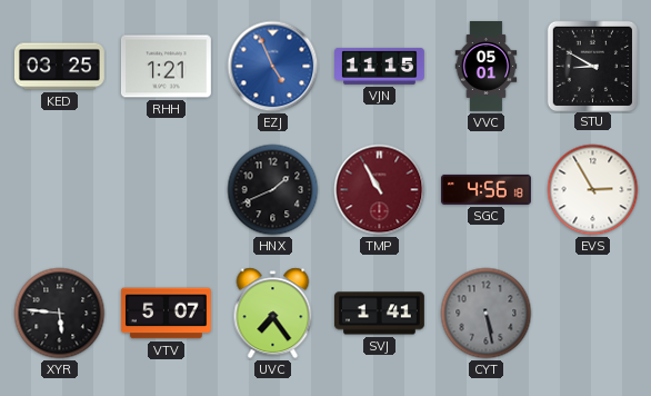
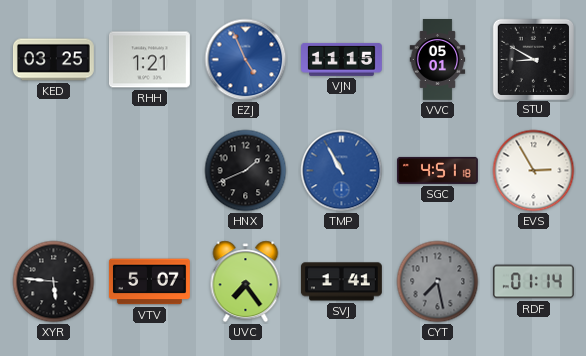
TMP dial: burgundy -> blue (342, 171)
SGC: 4:56 -> 4:51 (438, 170)
CYT: 5:28 -> 7:28 (438, 282)
RDF: none -> 01:14 (533, 282)
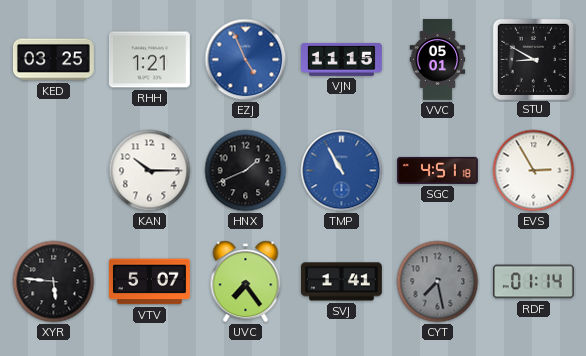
KAN: none -> 10:15 (150, 171)
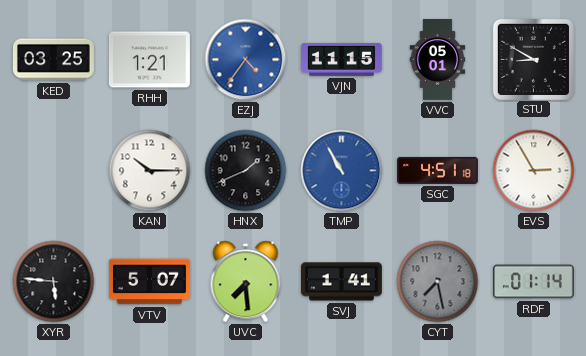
EZJ: 4:56 -> 4:36 (246, 60)
UVC: 7:24 -> 7:29 (246, 282)
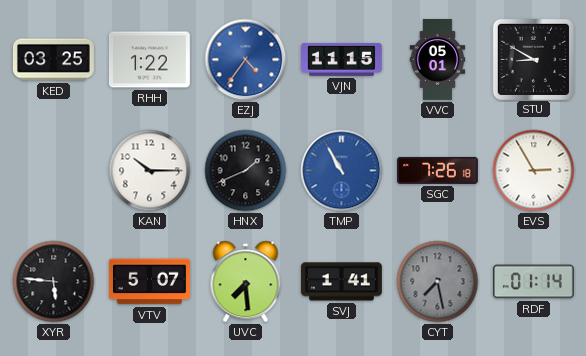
RHH: 1:21 -> 1:22 (149, 60)
SGC: 4:51 -> 7:26 (438, 170)
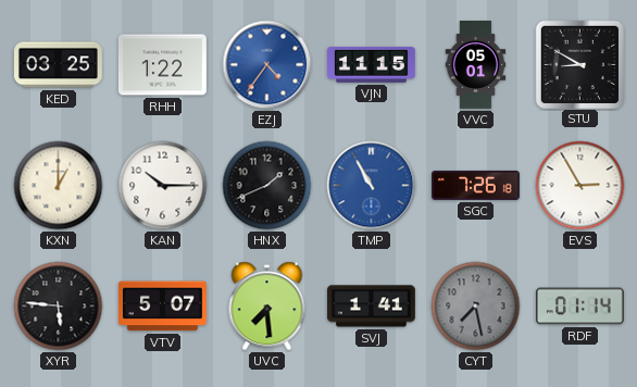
KXN: none -> 1:00 (59, 186)
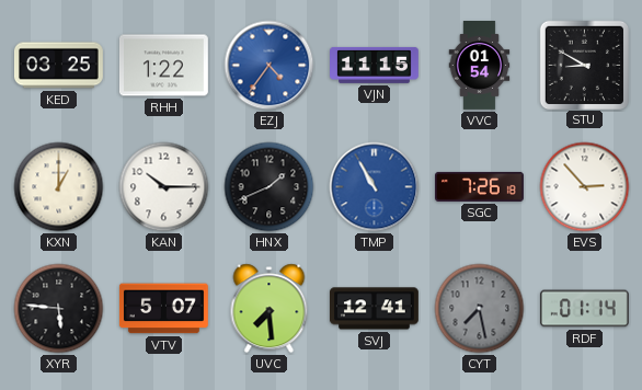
VVC: 05:01 -> 01:54 (480, 66)
EVS: 2:55 -> 2:53 (585, 187)
SVJ: 1:41 -> 12:41 (374, 309)
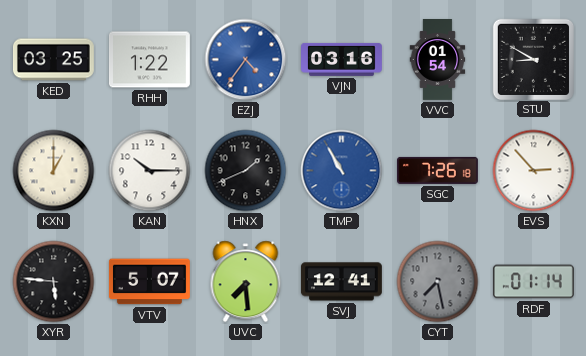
VJN: 11:15 -> 03:16 (342, 59)
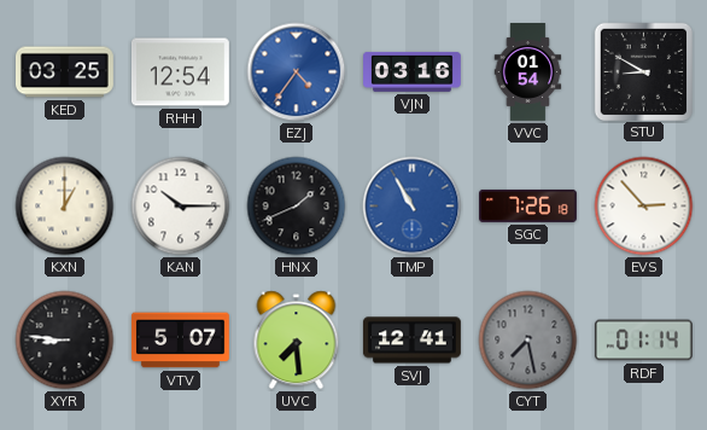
RHH: 1:22 -> 12:54 (180, 72)
XYR: 5:46 -> 8:46 (65, 341)
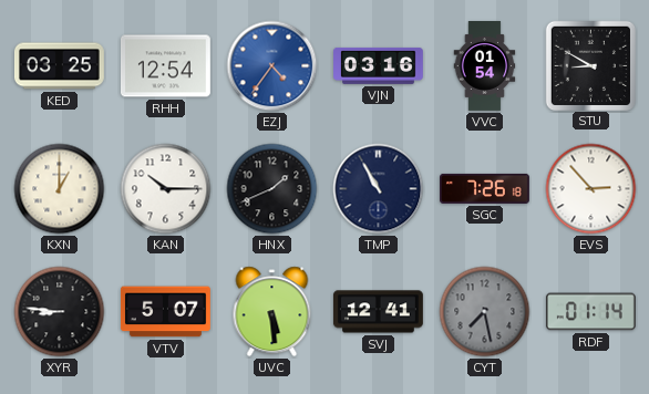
TMP dial: blue -> navy (379, 189)
UVC: 7:29 -> 5:29 (272, 312)
